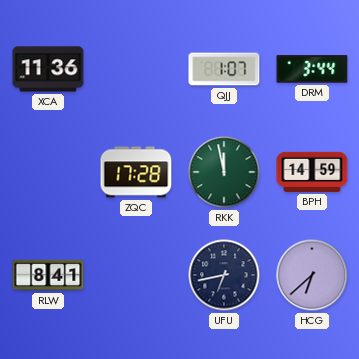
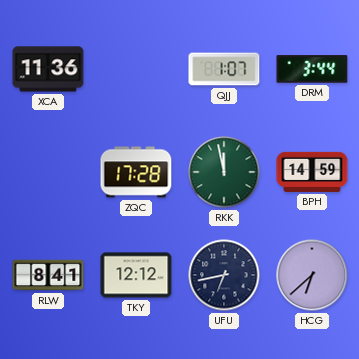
TKY: none -> 12:12 (136, 275)
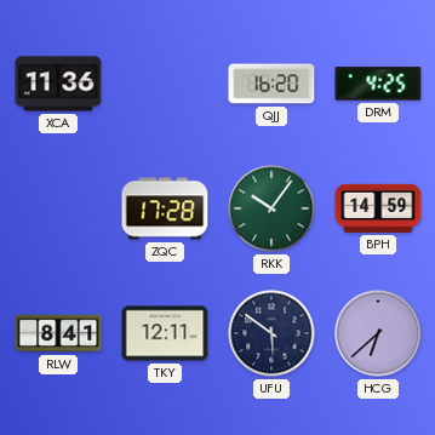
QJJ: 1:07 -> 16:20 (271, 84)
DRM: 3:44 -> 4:25 (378, 84)
RKK: 11:58 -> 10:06 (271, 208)
TKY: 12:12 -> 12:11 (165, 333)
UFU: 6:43 -> 5:51 (271, 333)
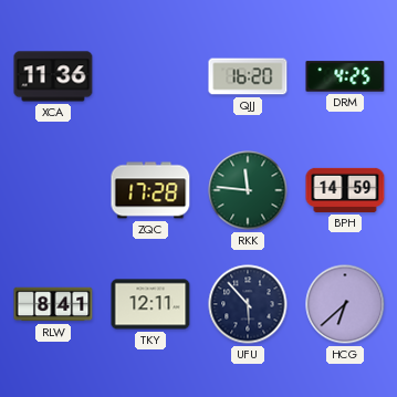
RKK: 10:06 -> 11:46 (248, 190)
UFU: 5:51 -> 5:53 (248, 304)
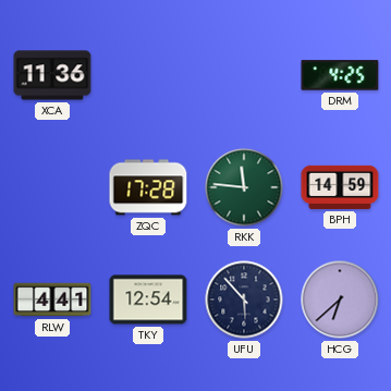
QJJ: 16:20 -> none (248, 76)
RLW: 8:41 -> 4:41 (52, 300)
TKY: 12:11 -> 12:54 (148, 300)
